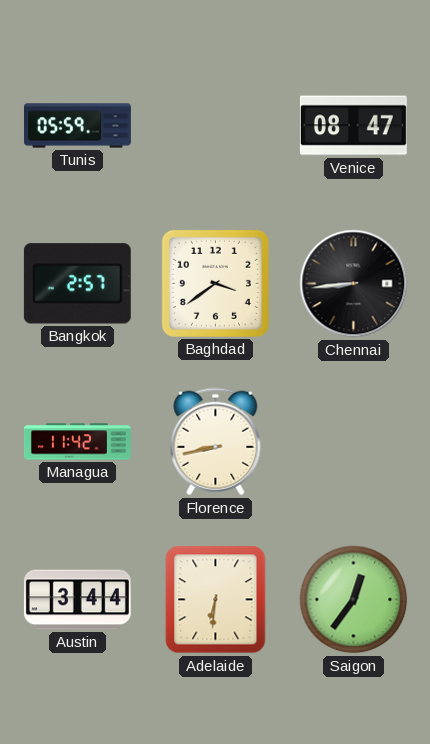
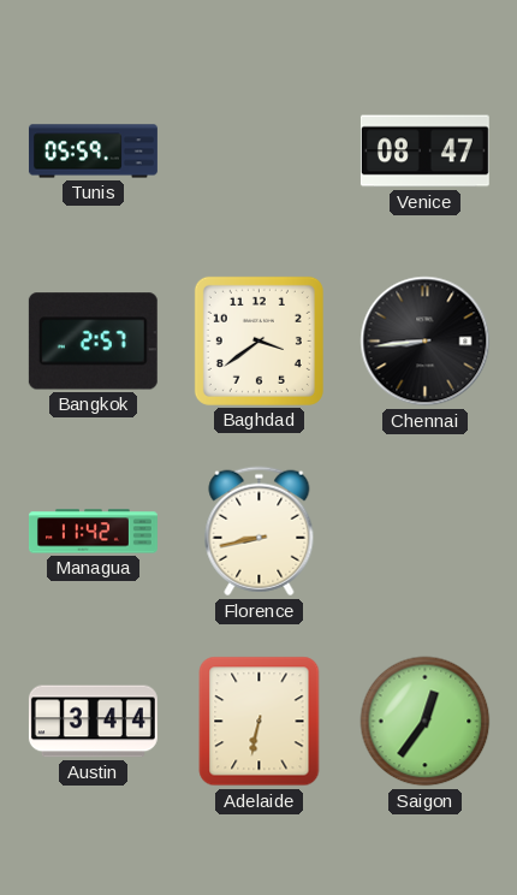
Adelaide: 6:31 -> 6:32 (260, 722)
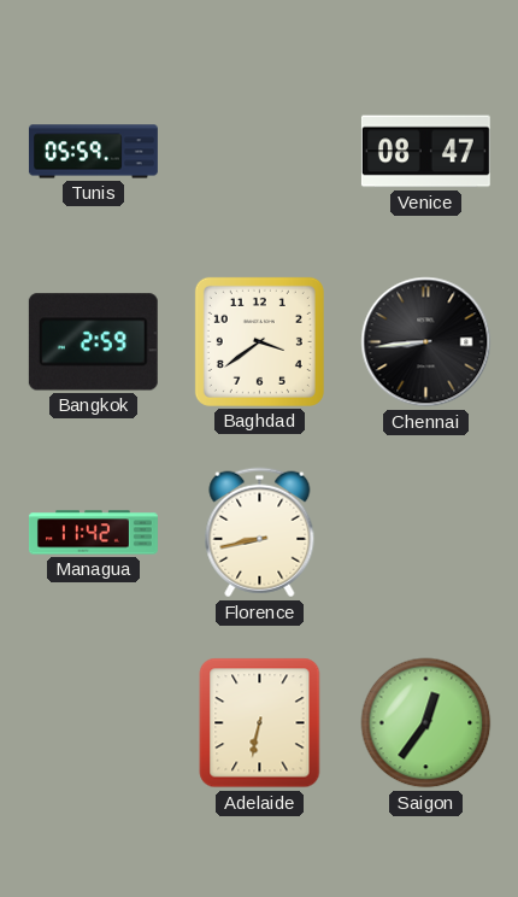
Bangkok: 2:57 -> 2:59 (93, 342)
Austin: 3:44 -> none (93, 722)
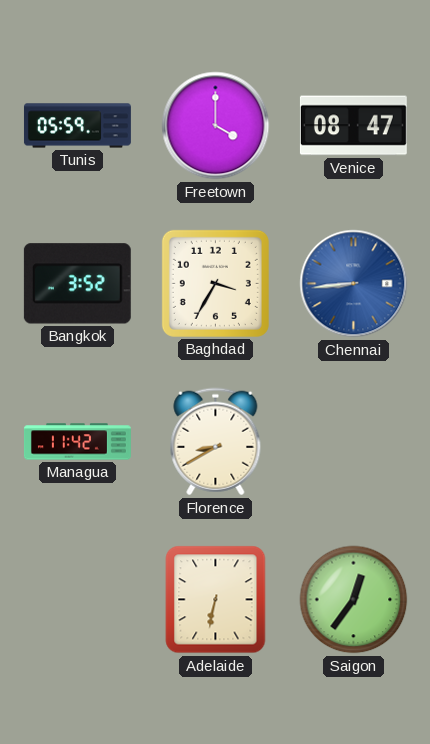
Freetown: none -> 4:00 (216, 126)
Bangkok: 2:59 -> 3:52 (77, 284)
Baghdad: 3:39 -> 3:35 (215, 283)
Chennai dial: black -> blue (354, 284)
Florence: 8:43 -> 8:40 (216, 442)
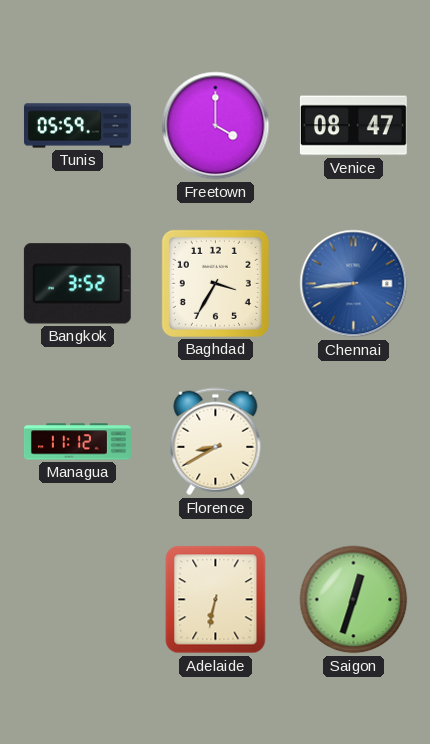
Managua: 11:42 -> 11:12 (77, 442)
Saigon: 12:36 -> 12:33 (354, 600)
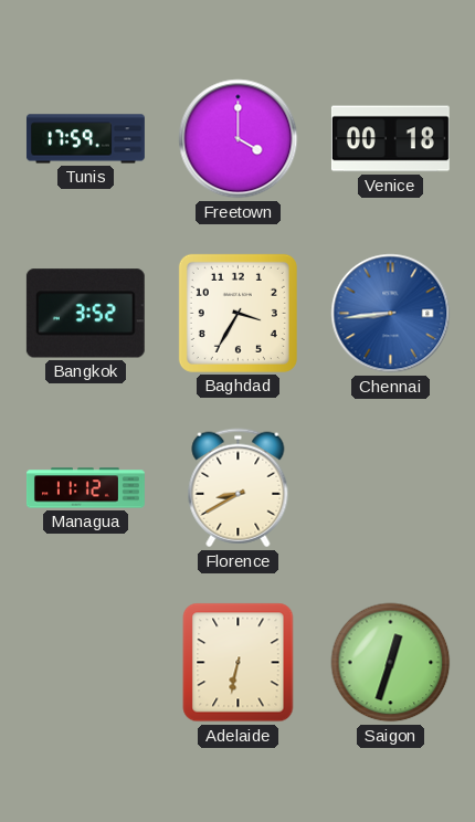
Tunis: 05:59 -> 17:59 (85, 139)
Venice: 08:47 -> 00:18 (390, 139)
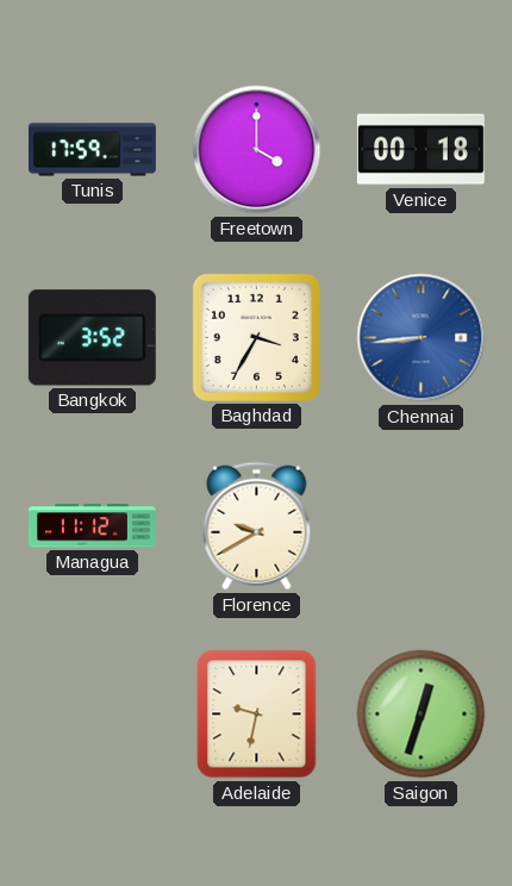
Florence: 8:40 -> 9:40 (257, 526)
Adelaide: 6:32 -> 9:32 (257, 715)
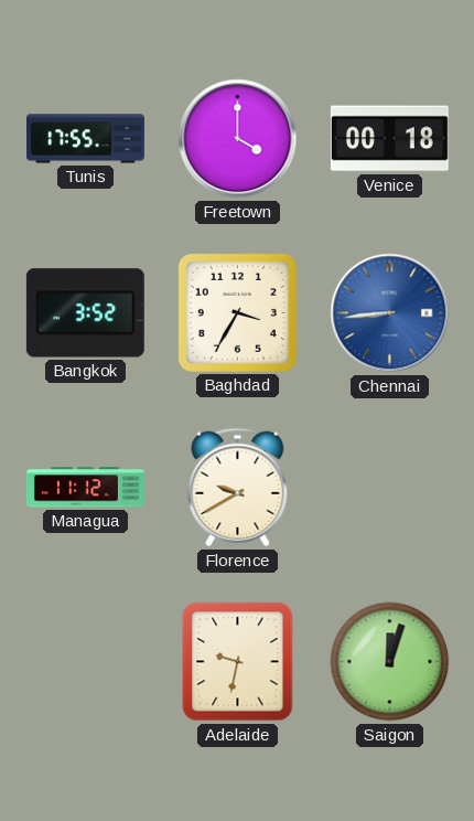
Tunis: 17:59 -> 17:55 (85, 139)
Saigon: 12:33 -> 12:03 (390, 662)
